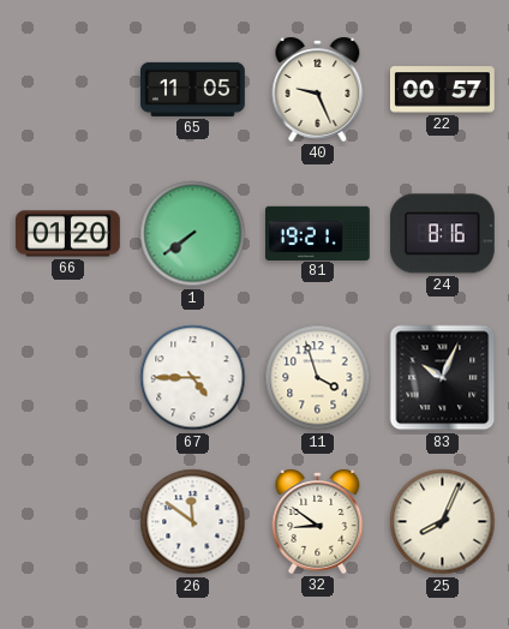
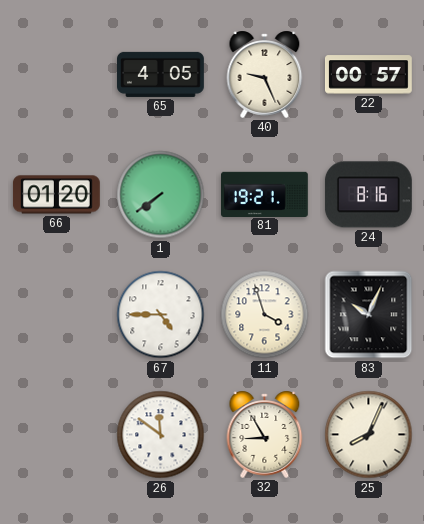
65: 11:05 -> 4:05 (161, 74)
32: 8:51 -> 8:55 (265, 434)
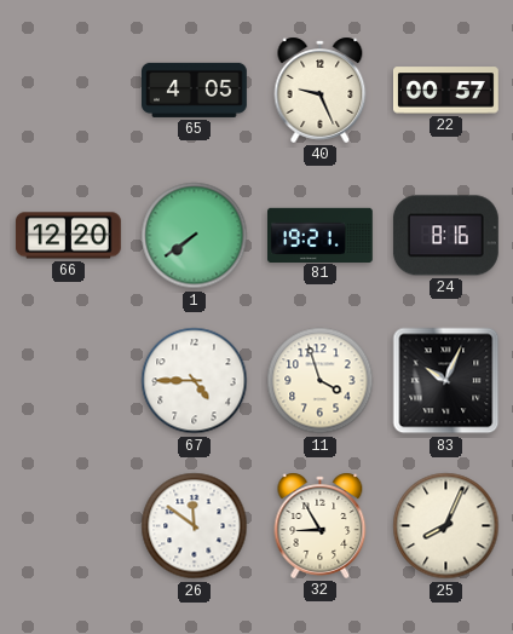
66: 01:20 -> 12:20 (68, 236)
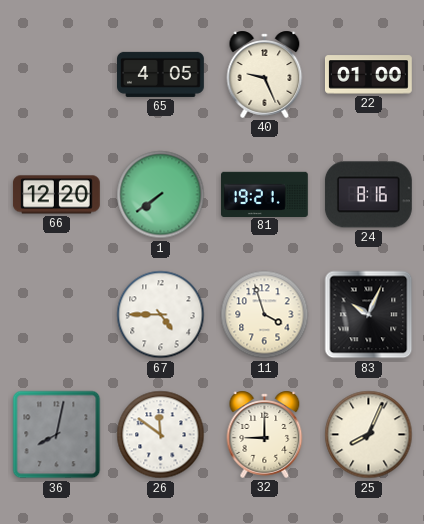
22: 00:57 -> 01:00 (369, 75)
36: none -> 8:02 (57, 435)
32: 8:55 -> 9:00 (265, 434)
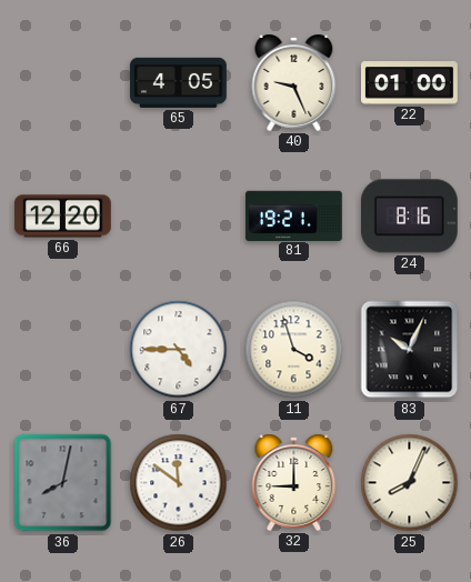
1: 7:39 -> none (161, 195)
